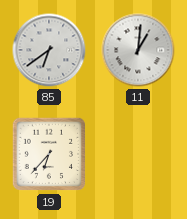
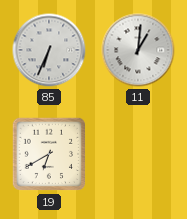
85: 6:39 -> 6:34 (49, 50)
19: 6:37 -> 6:40 (49, 154)
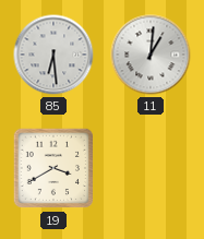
85: 6:34 -> 6:29 (53, 55)
19: 6:40 -> 3:40 (53, 168)
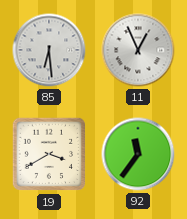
11: 1:01 -> 12:56 (138, 50)
92: none -> 11:36 (138, 154)
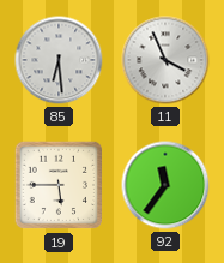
11: 12:56 -> 3:56 (165, 60)
19: 3:40 -> 5:45 (59, 185)
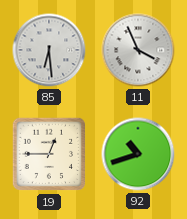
19: 5:45 -> 12:45 (49, 154)
92: 11:36 -> 10:42 (138, 154)
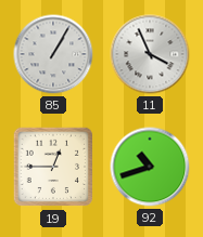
85: 6:29 -> 1:05 (53, 54)
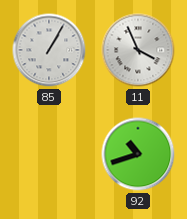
19: 12:45 -> none (53, 167)
